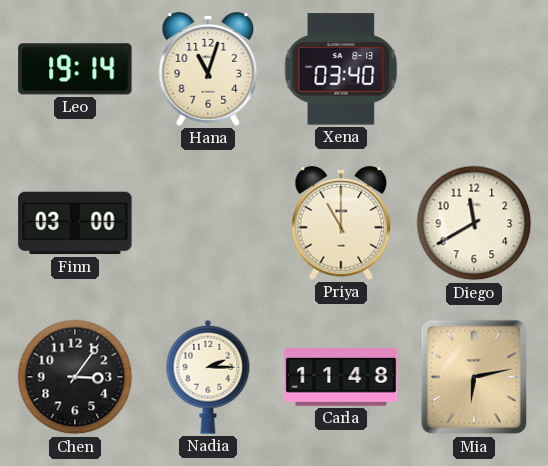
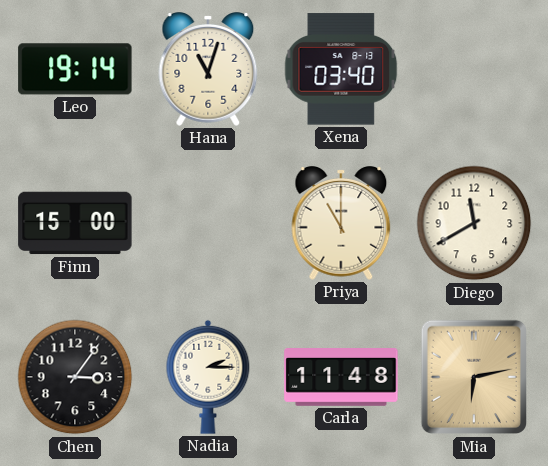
Finn: 03:00 -> 15:00 (75, 223)
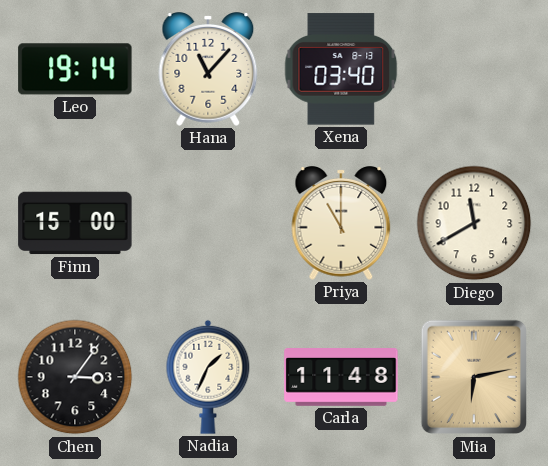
Hana: 11:03 -> 11:07 (208, 70)
Nadia: 2:15 -> 1:34 (208, 377)
